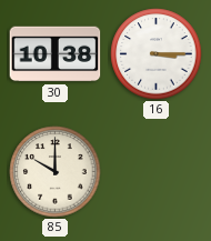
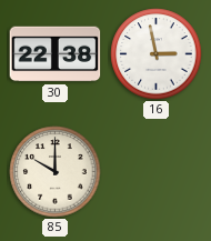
30: 10:38 -> 22:38 (56, 54)
16: 3:15 -> 2:58 (157, 54)
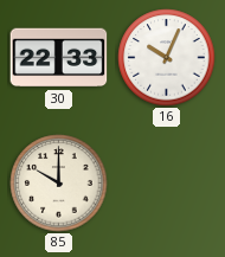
30: 22:38 -> 22:33 (59, 58)
16: 2:58 -> 10:04 (167, 58)
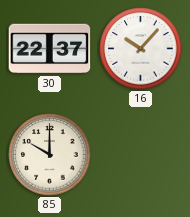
30: 22:33 -> 22:37 (50, 49)
16: 10:04 -> 10:07 (141, 49)
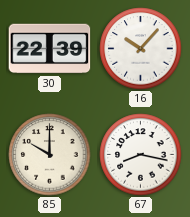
30: 22:37 -> 22:39 (50, 49)
67: none -> 8:17 (141, 155)
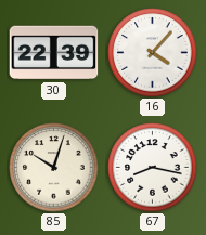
16: 10:07 -> 4:07 (153, 53)
85: 10:00 -> 10:03 (54, 168)
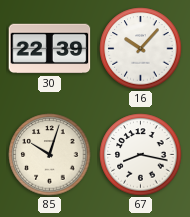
16: 4:07 -> 10:07 (141, 49)
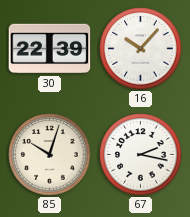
67: 8:17 -> 2:17 (141, 155)
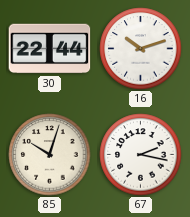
30: 22:39 -> 22:44 (50, 49)
16: 10:07 -> 10:12 (141, 49)
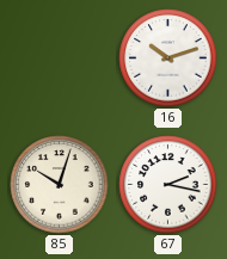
30: 22:44 -> none (50, 49)
